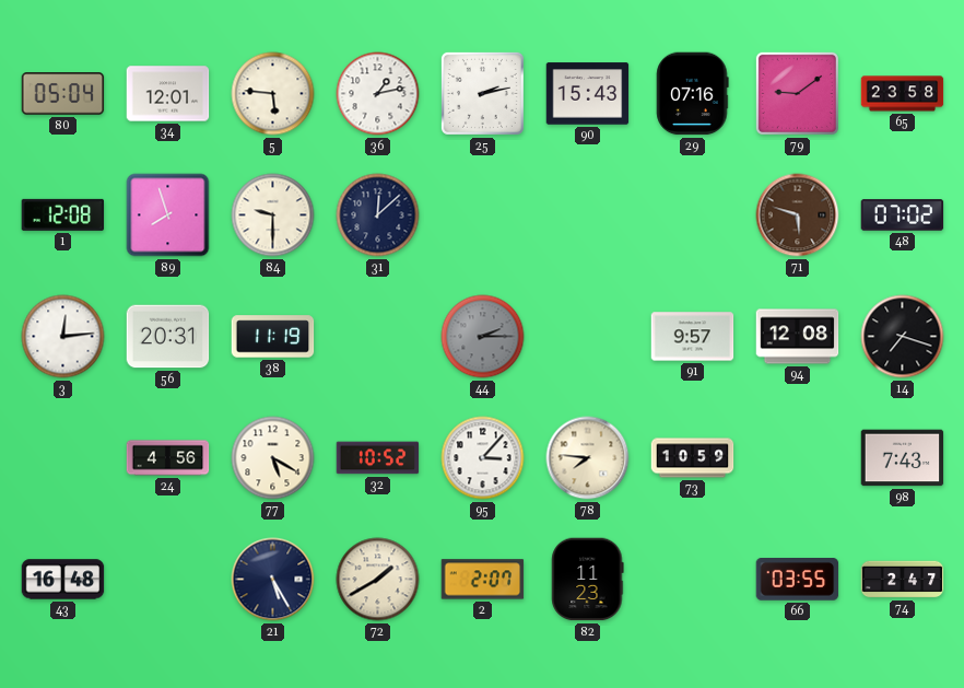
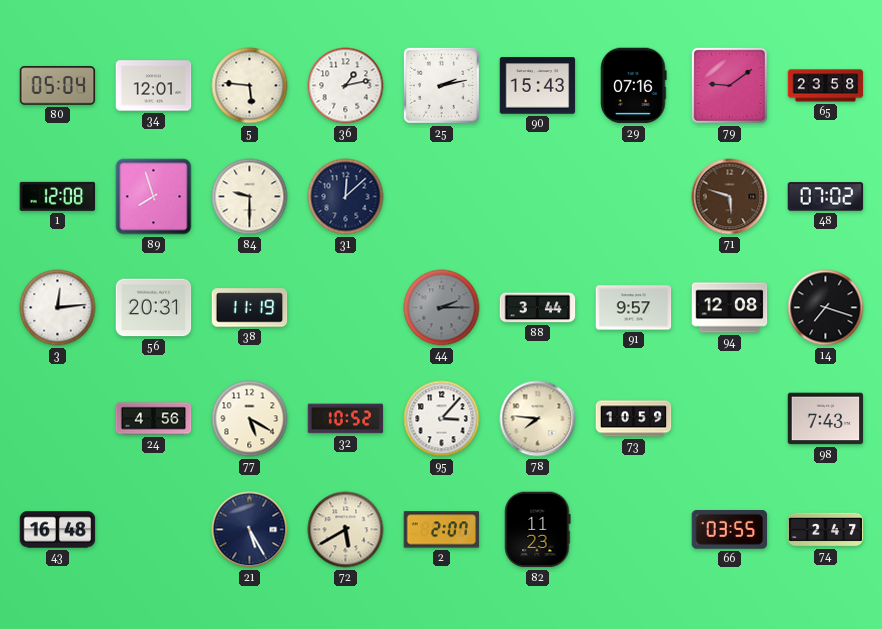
88: none -> 3:44 (538, 308)
72: 1:40 -> 5:40 (346, 530)
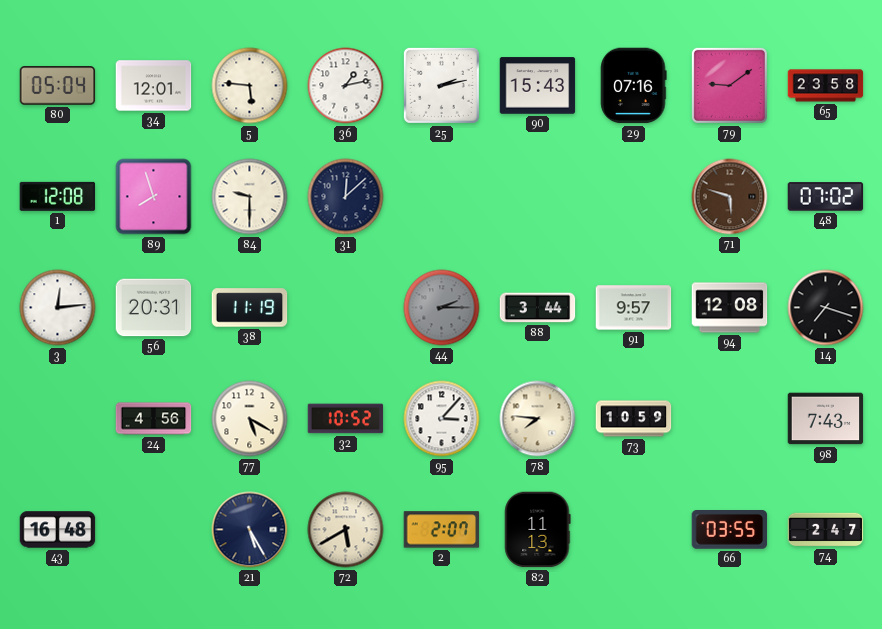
82: 11:23 -> 11:13 (538, 530)
